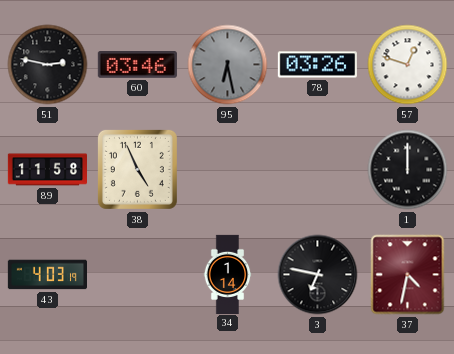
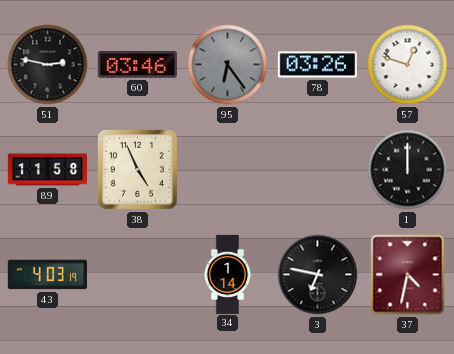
95: 6:28 -> 6:24 (228, 65)
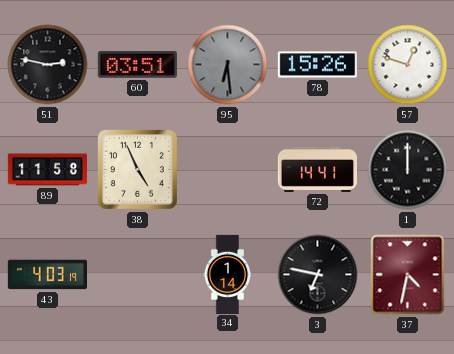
60: 03:46 -> 03:51 (137, 65)
95: 6:24 -> 6:29 (228, 65)
78: 03:26 -> 15:26 (317, 65)
72: none -> 14:41 (317, 169)
